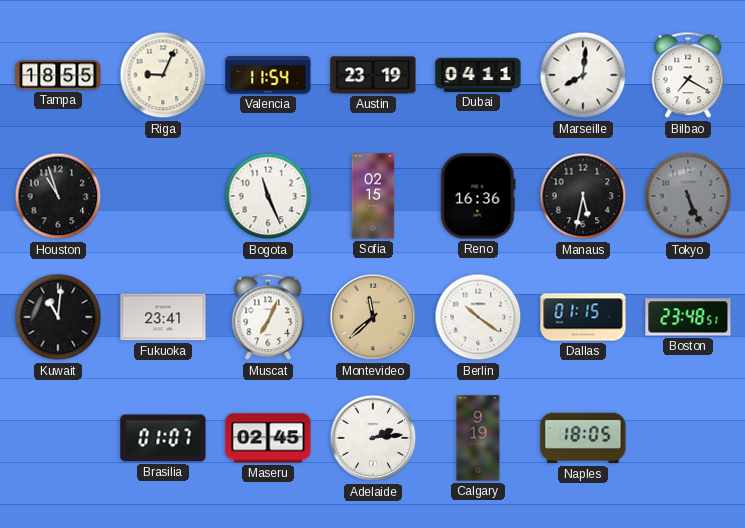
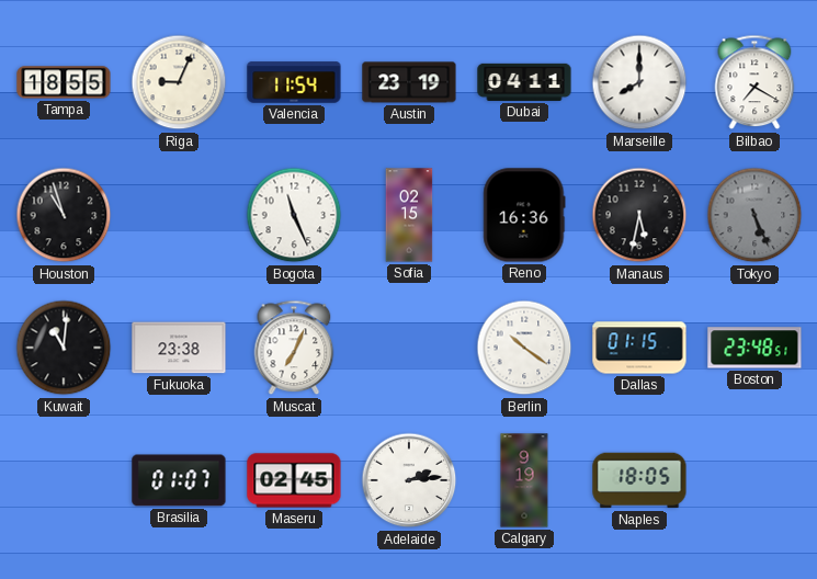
Marseille: 8:01 -> 8:00 (639, 82)
Fukuoka: 23:41 -> 23:38 (179, 348)
Montevideo: 11:38 -> none (373, 317)
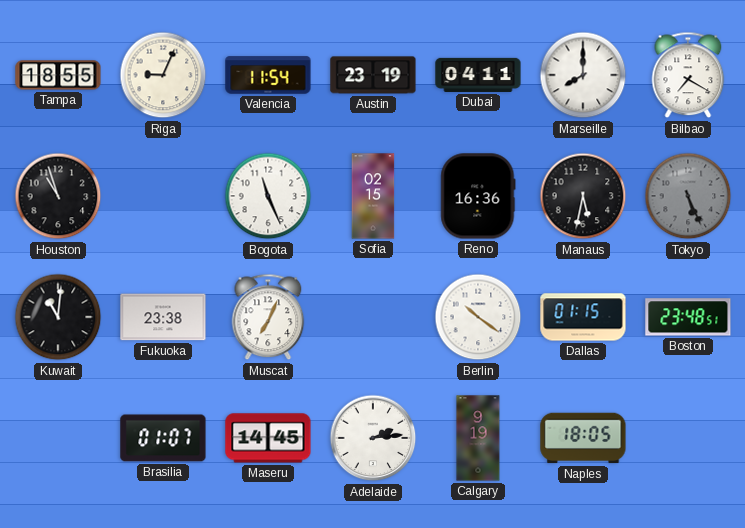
Maseru: 02:45 -> 14:45 (268, 438)
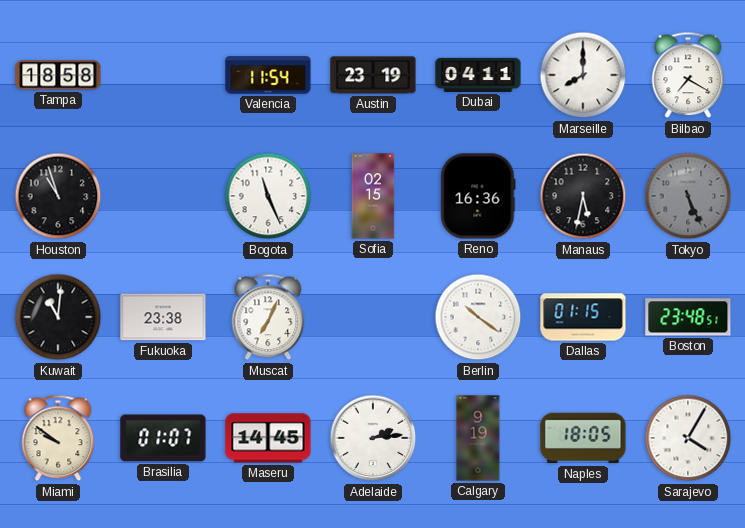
Tampa: 18:55 -> 18:58 (58, 75)
Riga: 9:04 -> none (163, 75)
Miami: none -> 9:51 (58, 438)
Sarajevo: none -> 4:05 (688, 438)
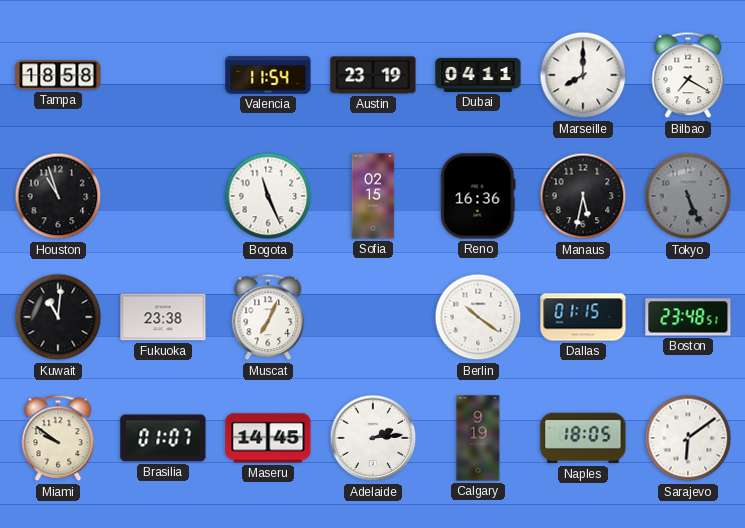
Sarajevo: 4:05 -> 6:09 (688, 438)
